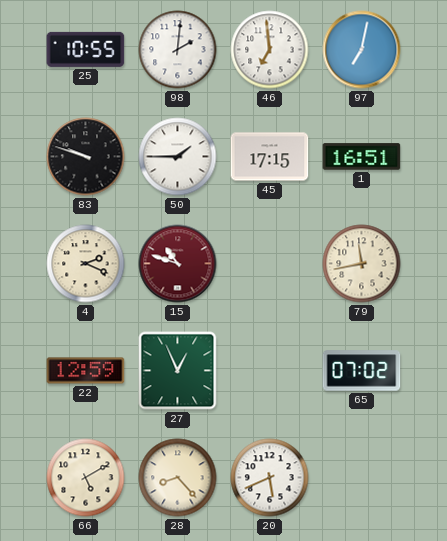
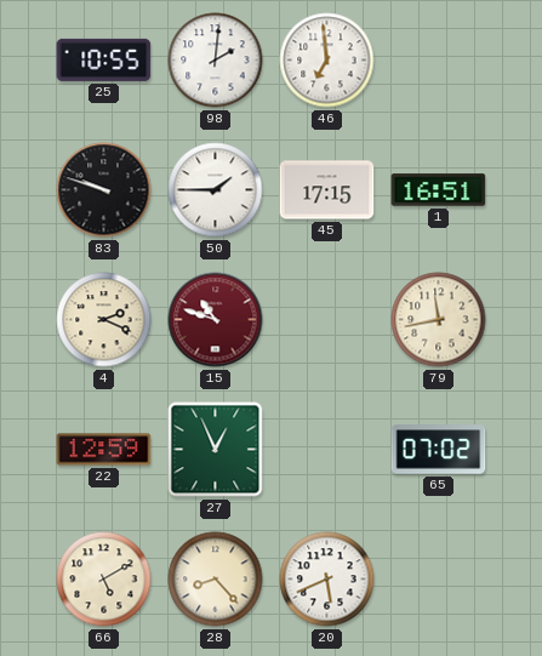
97: 7:02 -> none (362, 50)
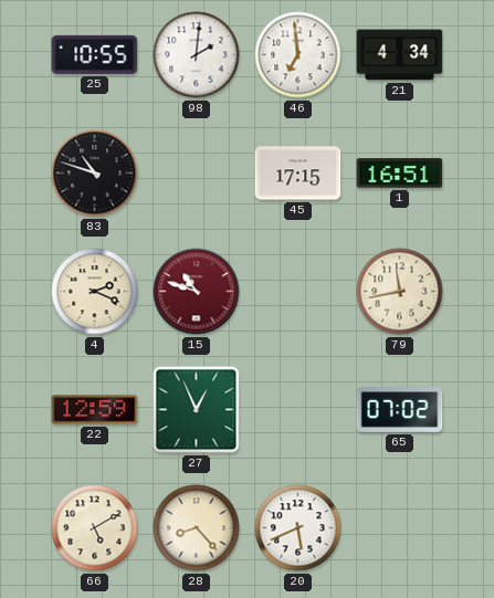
21: none -> 4:34 (400, 55)
83: 9:48 -> 10:48 (95, 174)
50: 1:45 -> none (216, 190)
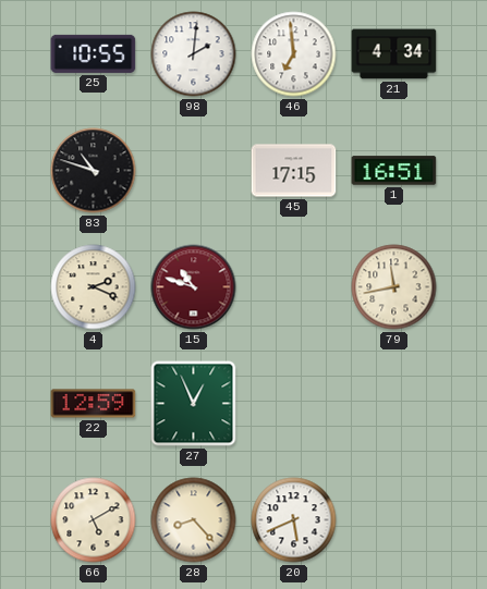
65: 07:02 -> none (400, 410)
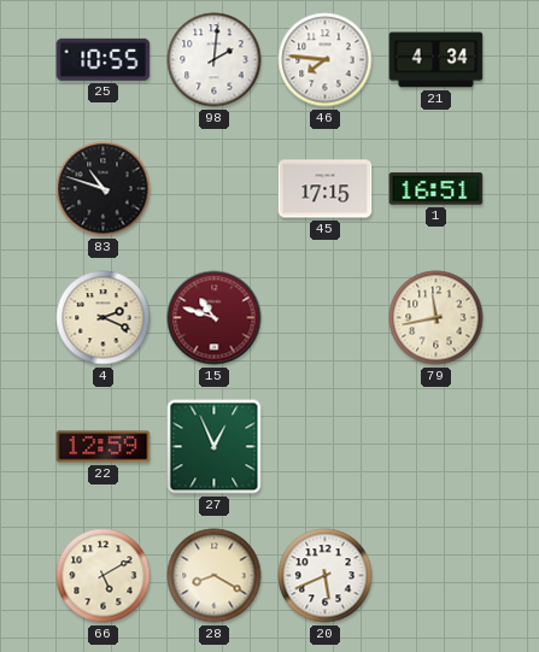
46: 6:59 -> 7:46 (326, 60)
28: 8:23 -> 8:20 (215, 576)
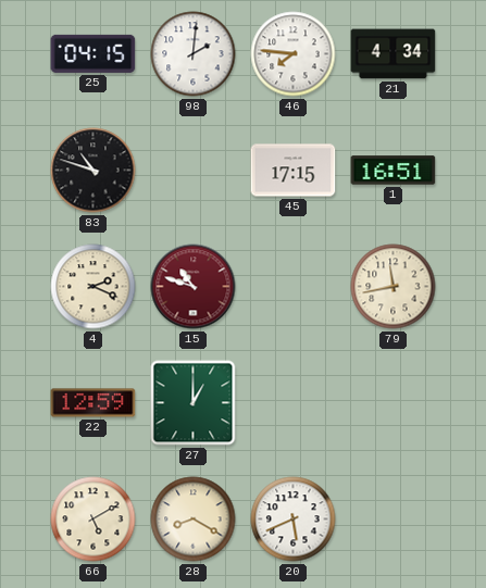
25: 10:55 -> 04:15 (94, 53)
27: 12:56 -> 1:00 (194, 403)
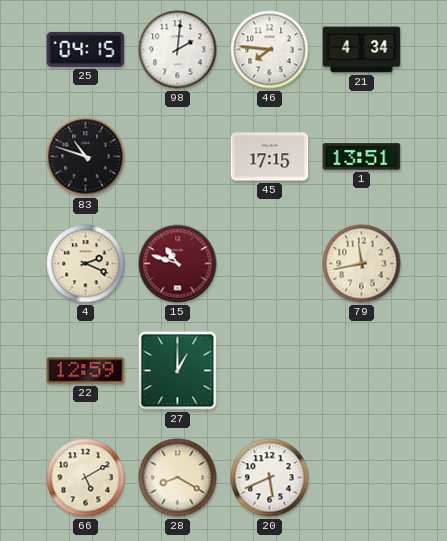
1: 16:51 -> 13:51 (362, 157)
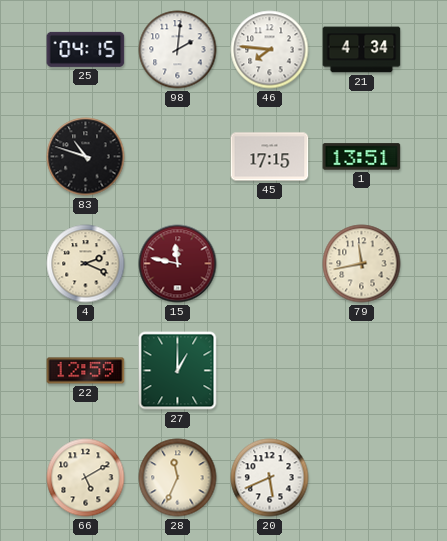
15: 10:48 -> 11:47 (178, 264)
28: 8:20 -> 11:34 (178, 478)
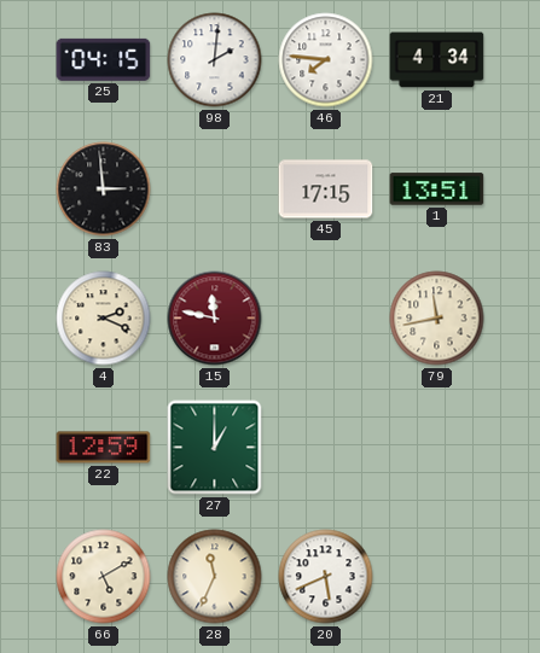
83: 10:48 -> 2:59 (104, 190)
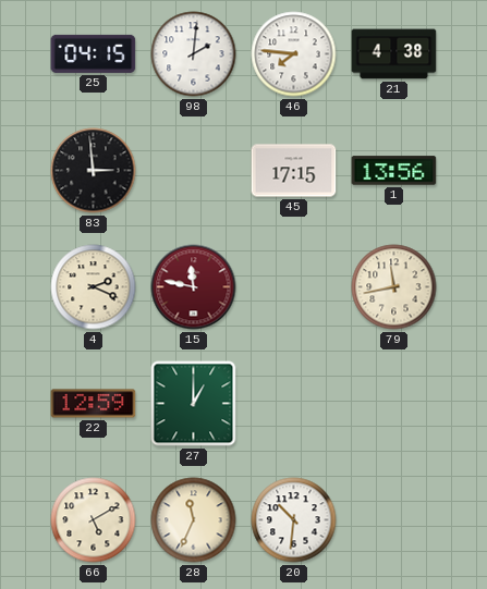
21: 4:34 -> 4:38 (394, 54)
1: 13:51 -> 13:56 (394, 171)
20: 5:41 -> 10:31 (294, 520)
